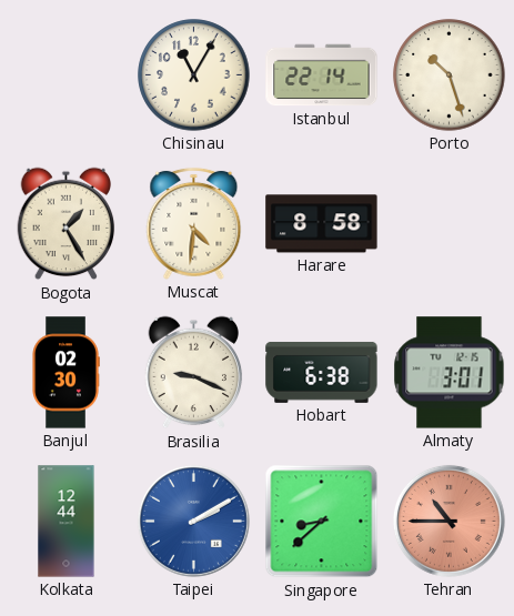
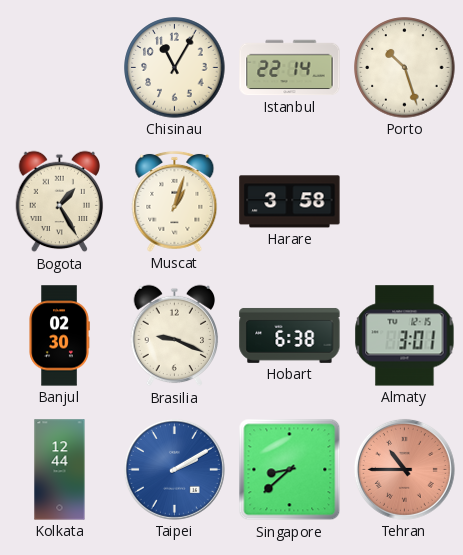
Muscat: 4:31 -> 1:03 (175, 201)
Harare: 8:58 -> 3:58 (290, 202)
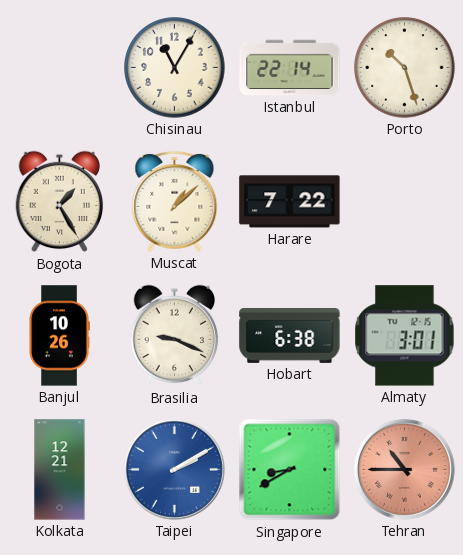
Muscat: 1:03 -> 1:08 (175, 201)
Harare: 3:58 -> 7:22 (290, 202)
Banjul: 02:30 -> 10:26 (59, 336)
Kolkata: 12:44 -> 12:21 (60, 470)
Singapore: 8:38 -> 8:40 (290, 470)
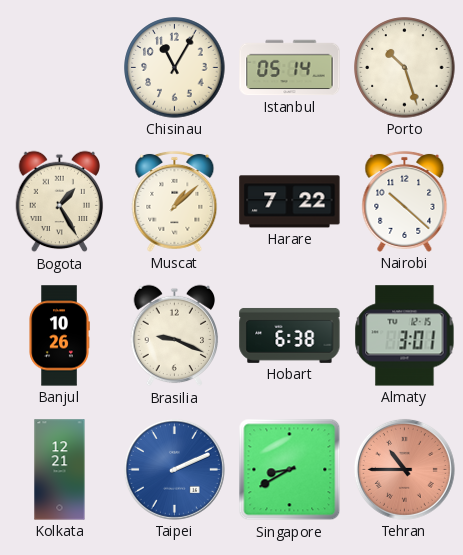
Istanbul: 22:14 -> 05:14 (290, 68)
Nairobi: none -> 10:22 (405, 201)
Taipei: 2:10 -> 2:11 (174, 469)
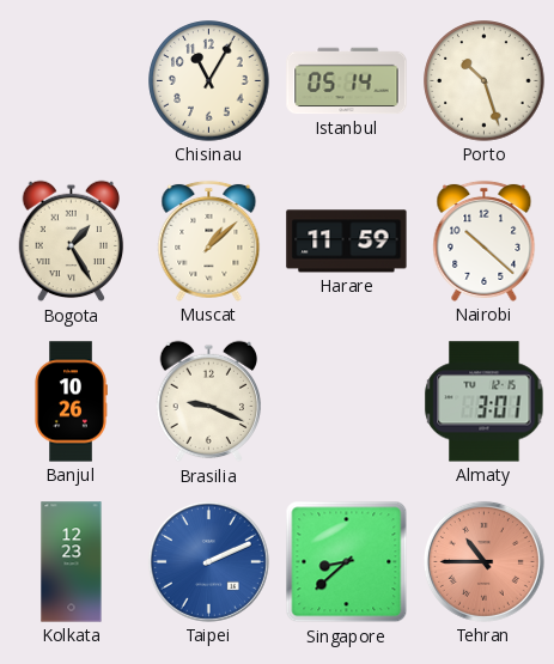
Harare: 7:22 -> 11:59 (347, 242)
Hobart: 6:38 -> none (290, 335)
Kolkata: 12:21 -> 12:23 (72, 562)
Singapore: 8:40 -> 8:38 (347, 562)
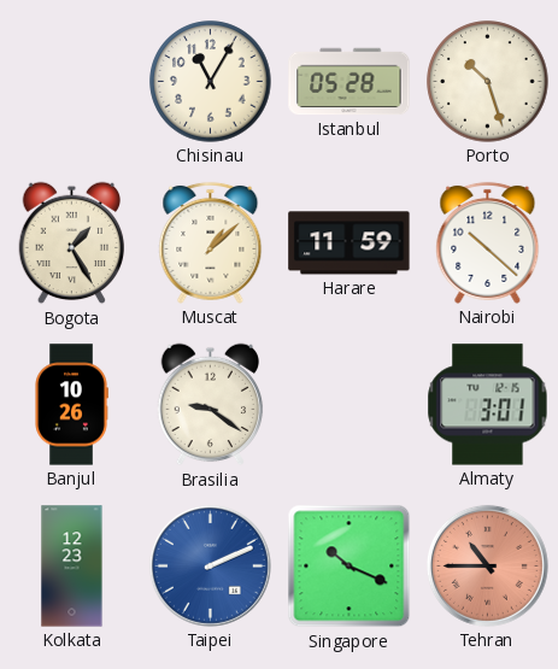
Istanbul: 05:14 -> 05:28 (350, 82)
Brasilia: 9:19 -> 9:21 (211, 405)
Singapore: 8:38 -> 10:19 (350, 567)
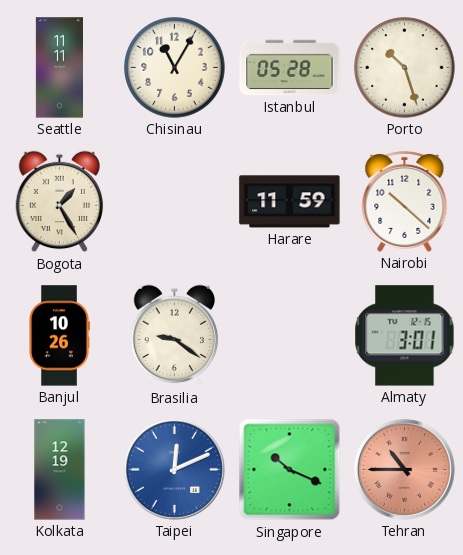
Seattle: none -> 11:11 (59, 68)
Muscat: 1:08 -> none (211, 242)
Kolkata: 12:23 -> 12:19 (60, 470)
Taipei: 2:11 -> 12:11 (174, 469)
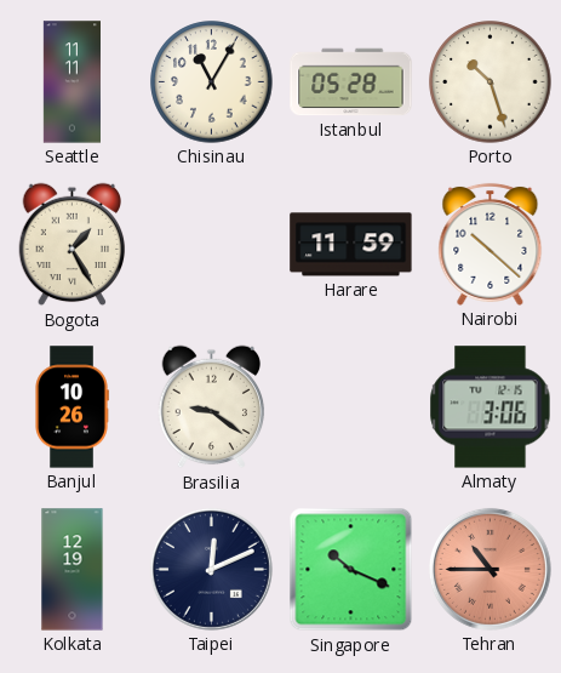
Almaty: 3:01 -> 3:06 (491, 407)
Taipei dial: blue -> navy (211, 569)
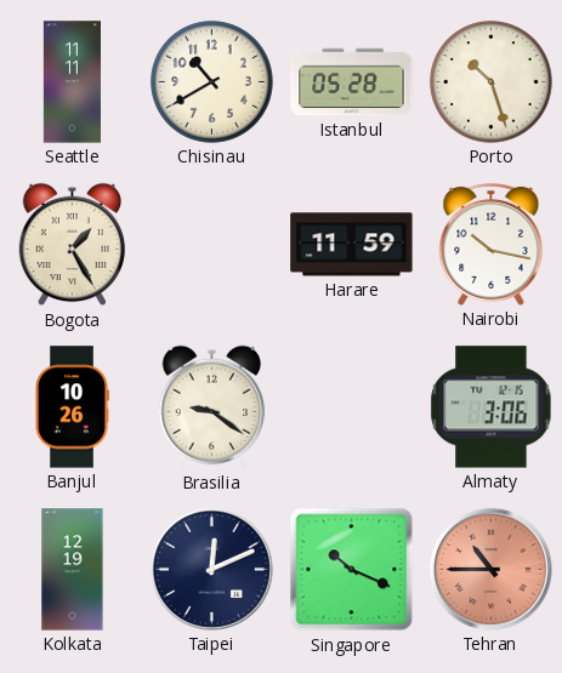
Chisinau: 11:05 -> 10:40 (212, 82)
Nairobi: 10:22 -> 10:17 (492, 244)
